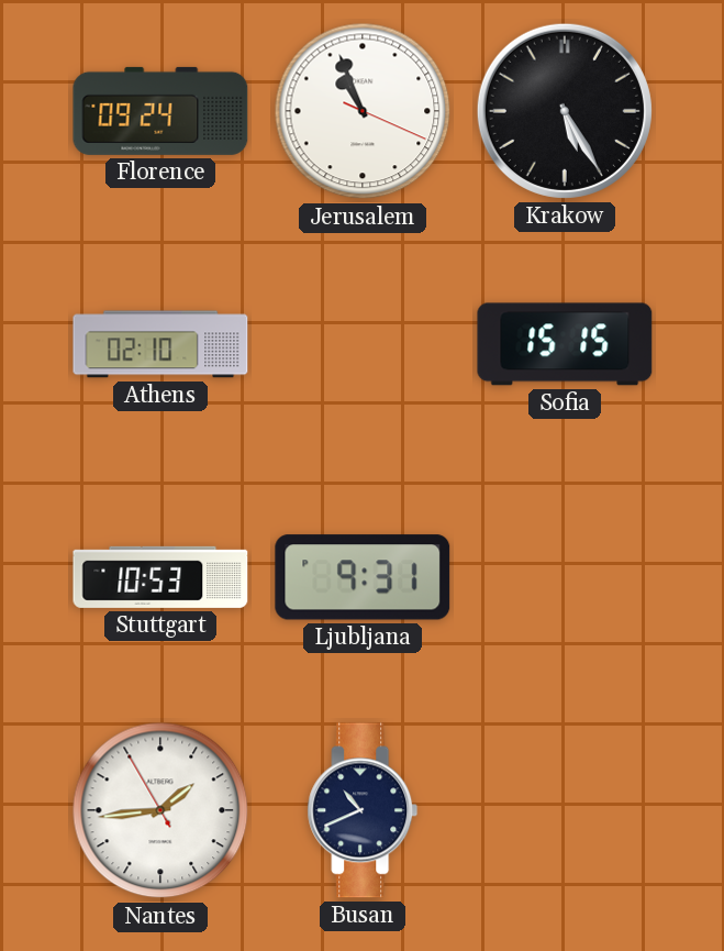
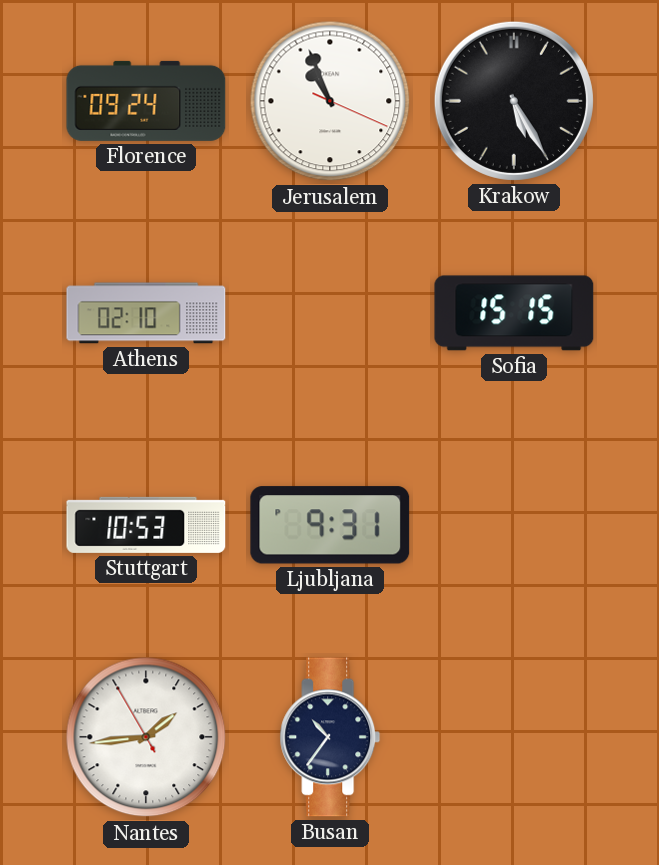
Busan: 10:41 -> 10:36 (330, 737)
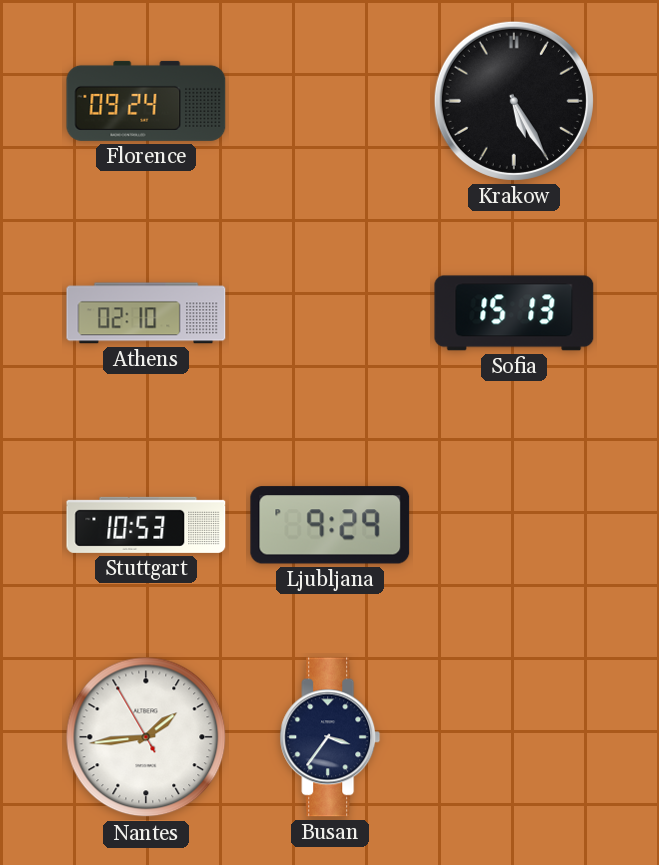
Jerusalem: 10:56 -> none (330, 101)
Sofia: 15:15 -> 15:13 (514, 313)
Ljubljana: 9:31 -> 9:29 (330, 525)
Busan: 10:36 -> 3:36 (330, 737)
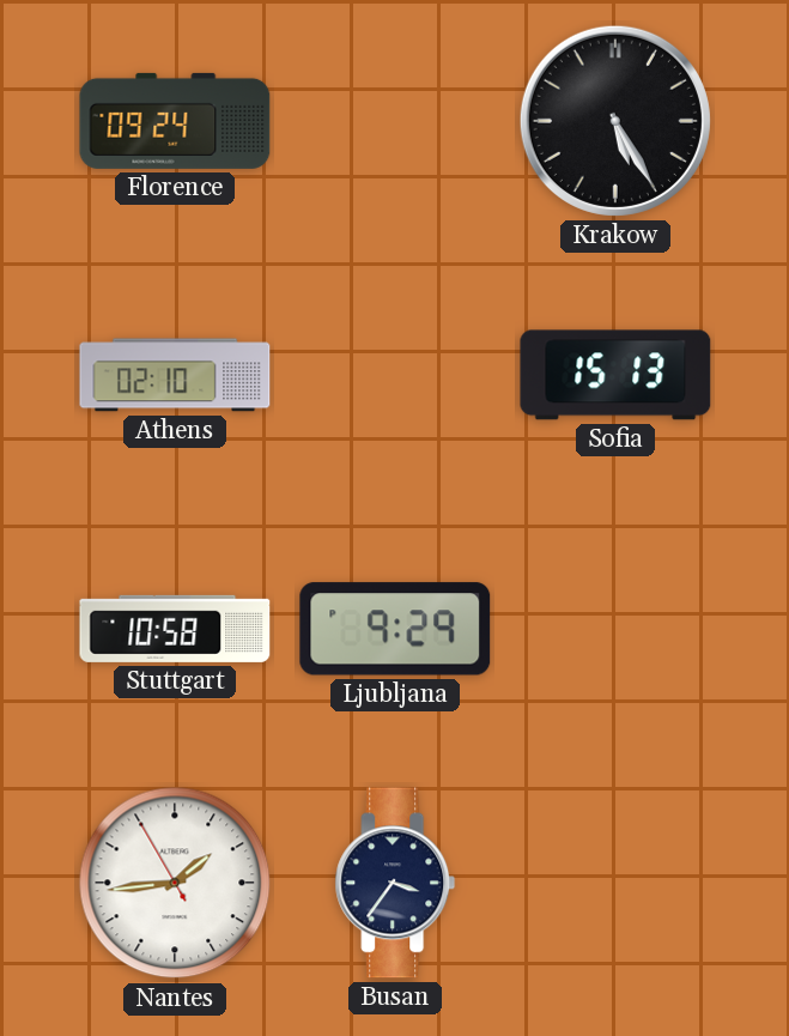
Stuttgart: 10:53 -> 10:58 (175, 629)
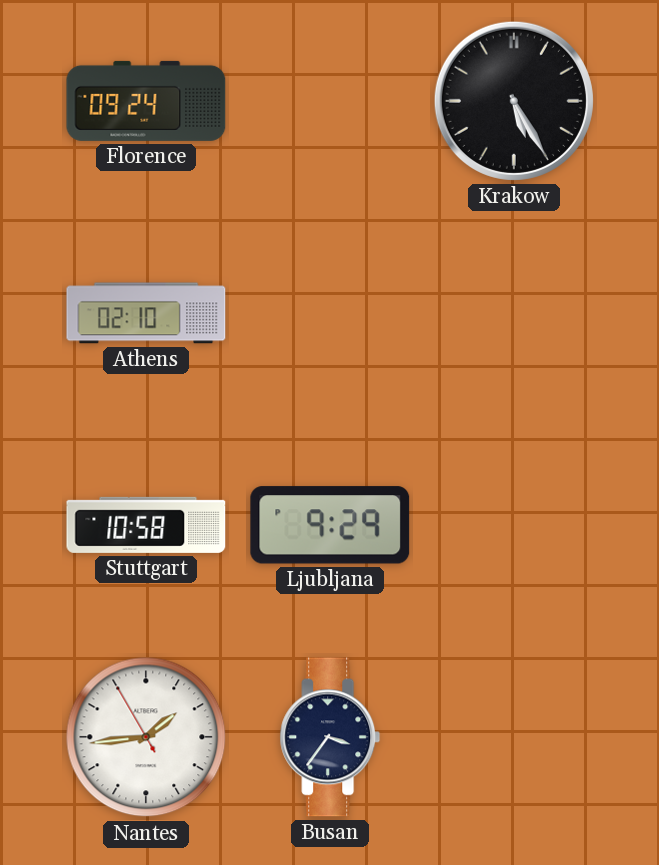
Sofia: 15:13 -> none (615, 375)
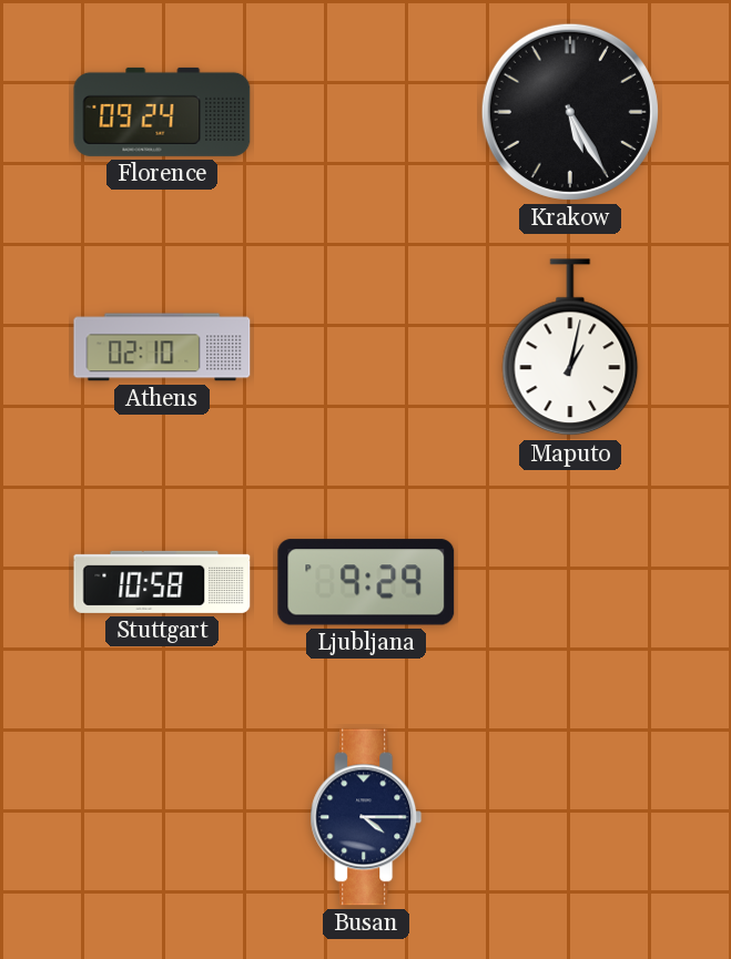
Maputo: none -> 1:02 (570, 348)
Nantes: 1:43 -> none (146, 737)
Busan: 3:36 -> 4:15 (366, 817)
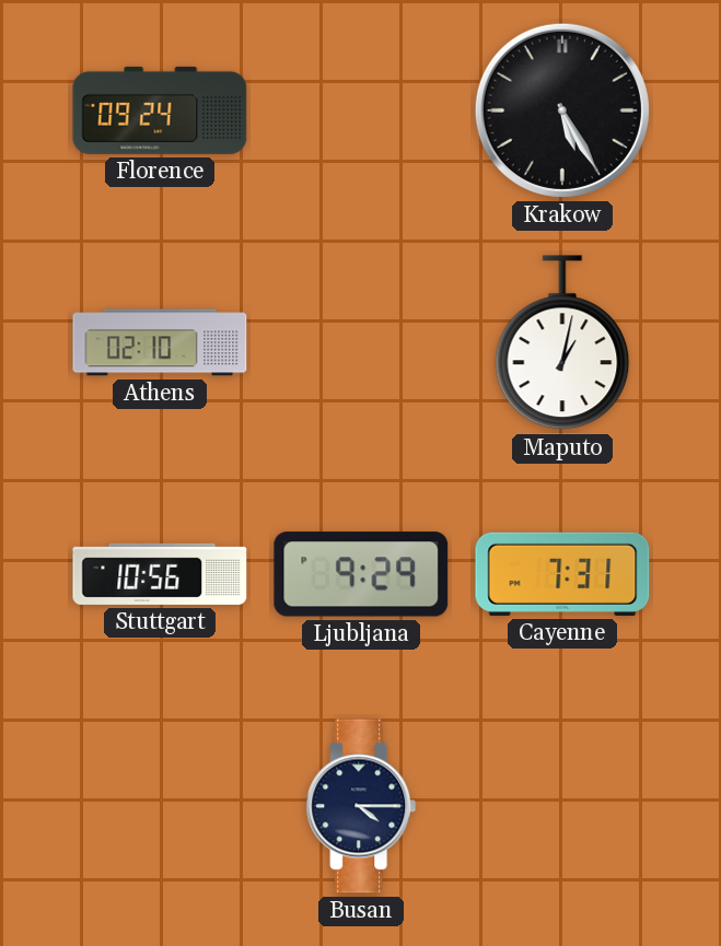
Stuttgart: 10:58 -> 10:56 (160, 574)
Cayenne: none -> 7:31 (562, 574)
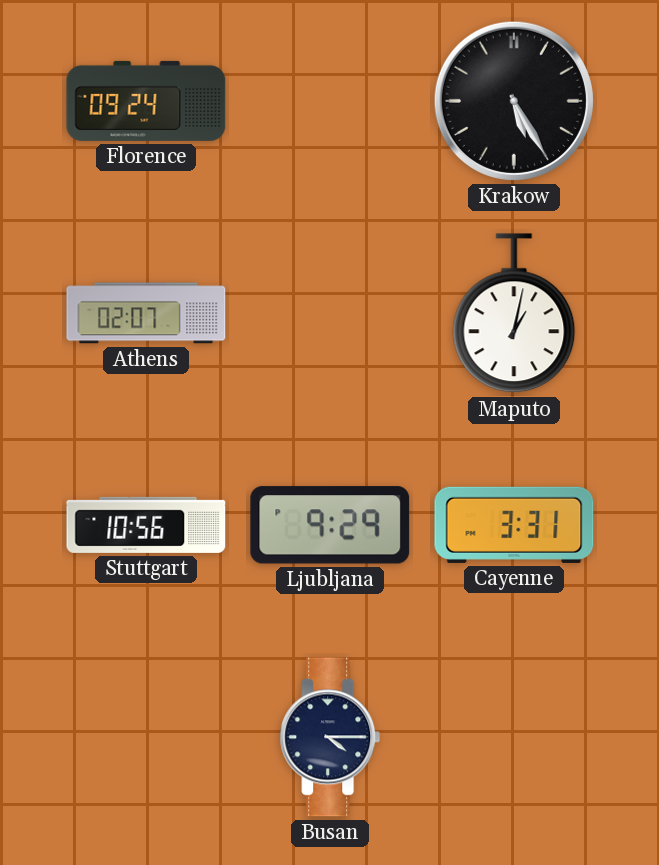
Athens: 02:10 -> 02:07 (146, 313)
Cayenne: 7:31 -> 3:31 (514, 525)
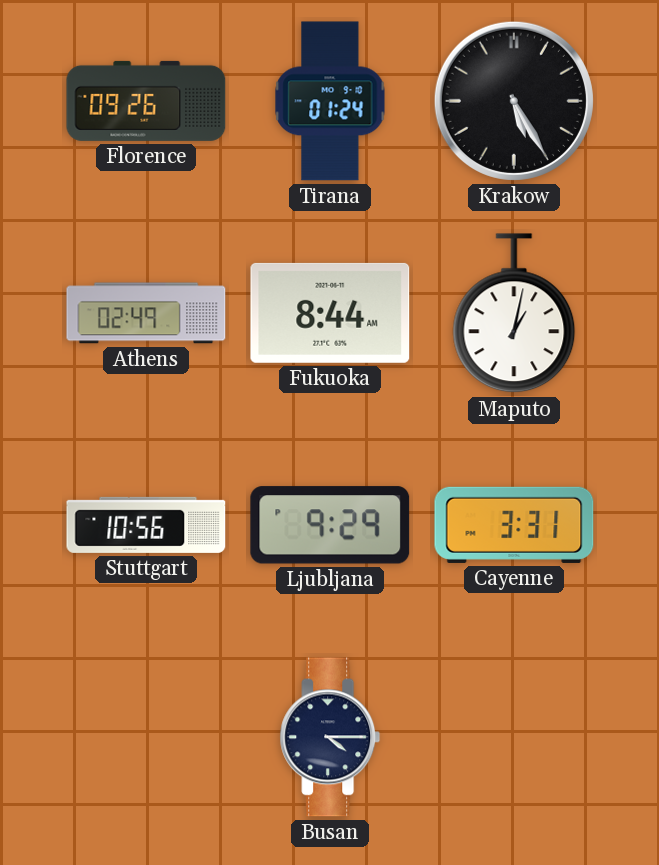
Florence: 09:24 -> 09:26 (146, 101)
Tirana: none -> 01:24 (330, 101)
Athens: 02:07 -> 02:49 (146, 313)
Fukuoka: none -> 8:44 (330, 313)
